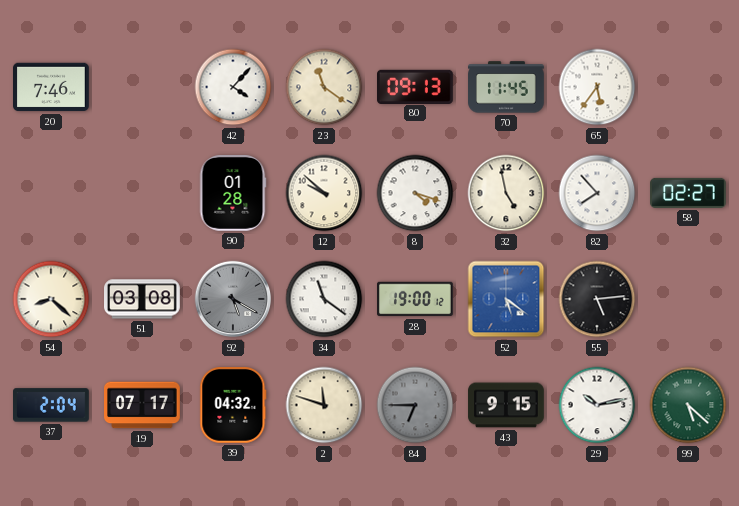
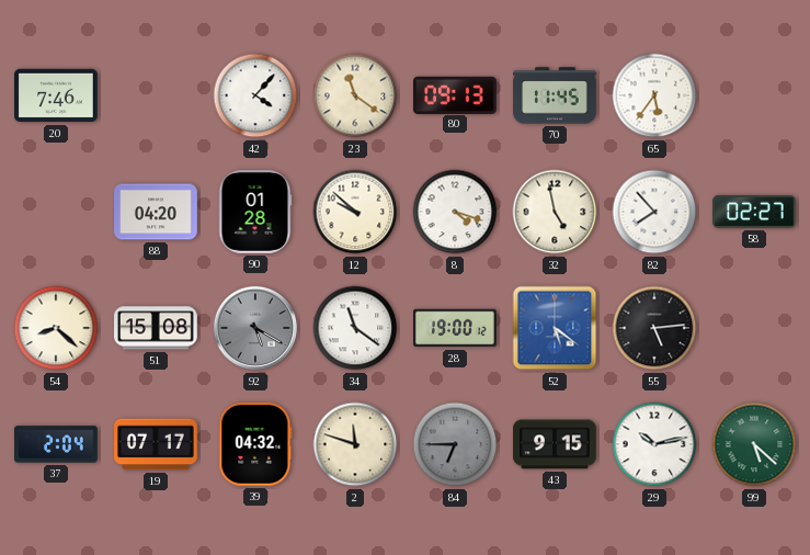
88: none -> 04:20 (156, 212)
51: 03:08 -> 15:08 (157, 328)
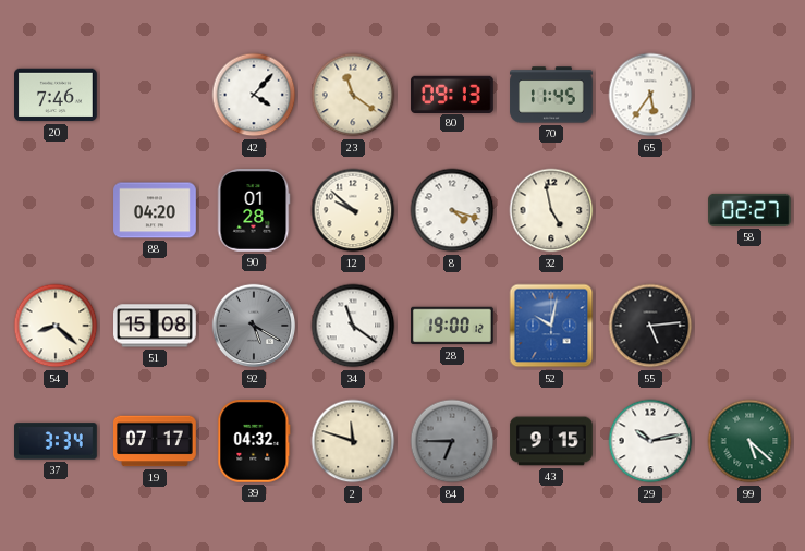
82: 7:53 -> none (654, 212)
52: 5:21 -> 10:02 (551, 326)
37: 2:04 -> 3:34 (57, 441)
